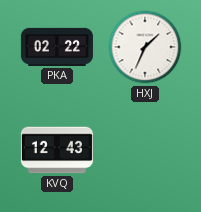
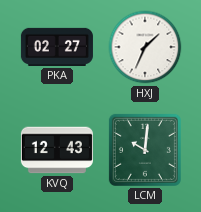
PKA: 02:22 -> 02:27 (57, 47)
LCM: none -> 10:01 (145, 150)
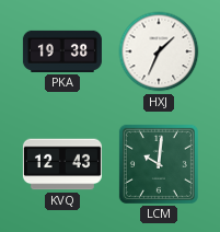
PKA: 02:27 -> 19:38 (62, 51)
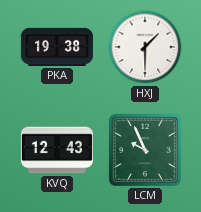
HXJ: 1:34 -> 1:30 (145, 47)
LCM: 10:01 -> 9:56 (145, 150)
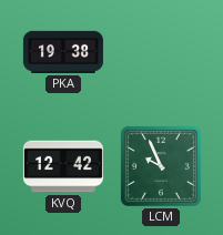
HXJ: 1:30 -> none (145, 47)
KVQ: 12:43 -> 12:42 (63, 166)
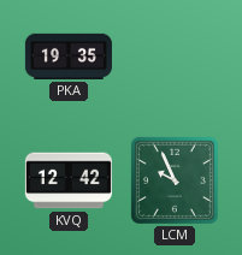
PKA: 19:38 -> 19:35 (69, 57)
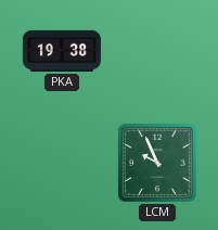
PKA: 19:35 -> 19:38 (62, 51)
KVQ: 12:42 -> none (69, 180)
